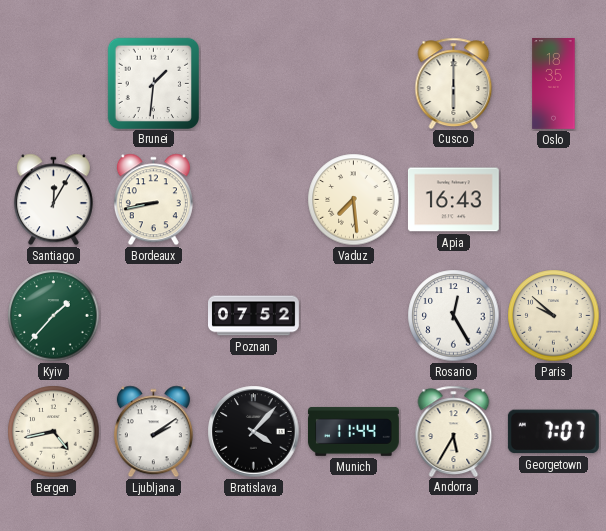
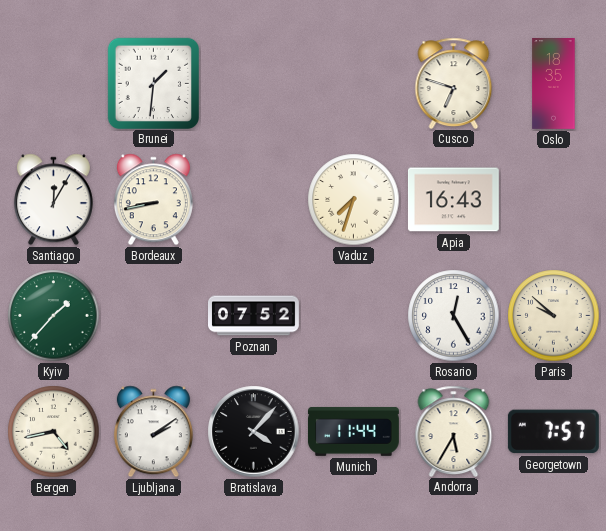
Cusco: 6:00 -> 6:48 (454, 83)
Vaduz: 7:29 -> 7:33 (354, 200)
Georgetown: 7:07 -> 7:57 (553, 432)
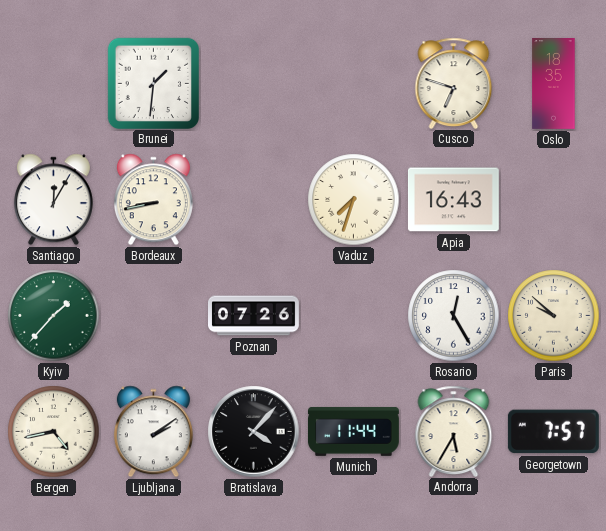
Poznan: 07:52 -> 07:26 (254, 316)
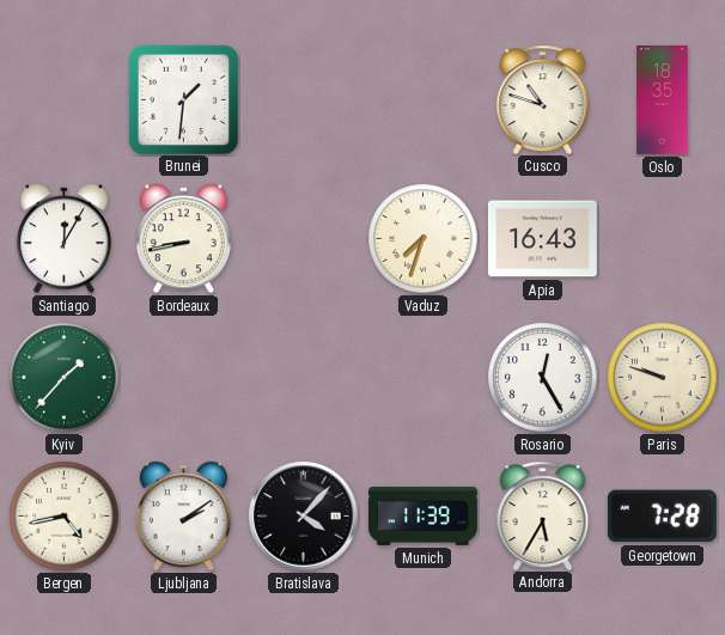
Cusco: 6:48 -> 10:48 (543, 99)
Poznan: 07:26 -> none (254, 316)
Paris: 9:52 -> 9:48 (663, 378)
Munich: 11:44 -> 11:39 (422, 515)
Georgetown: 7:57 -> 7:28 (662, 517)
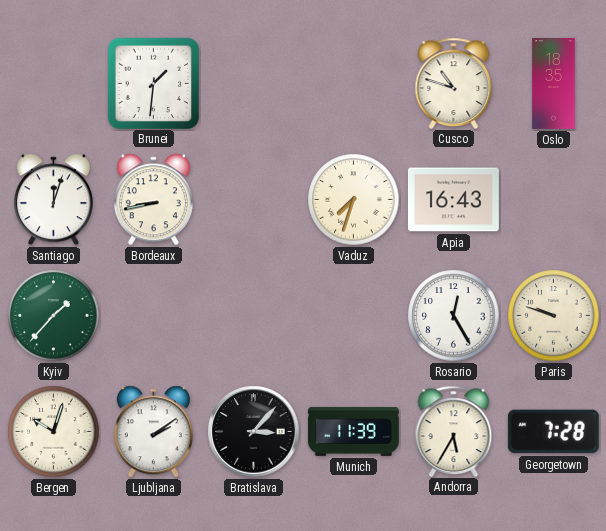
Santiago: 12:05 -> 12:03 (53, 200)
Bergen: 4:43 -> 10:03 (54, 432)
Bratislava: 4:07 -> 3:07 (254, 432)
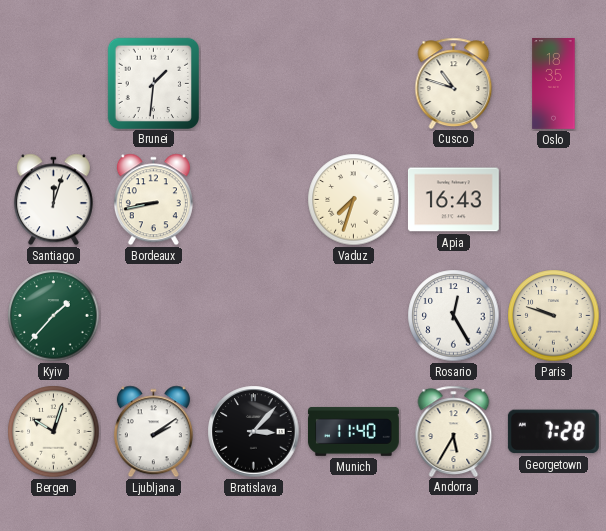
Munich: 11:39 -> 11:40 (353, 431)
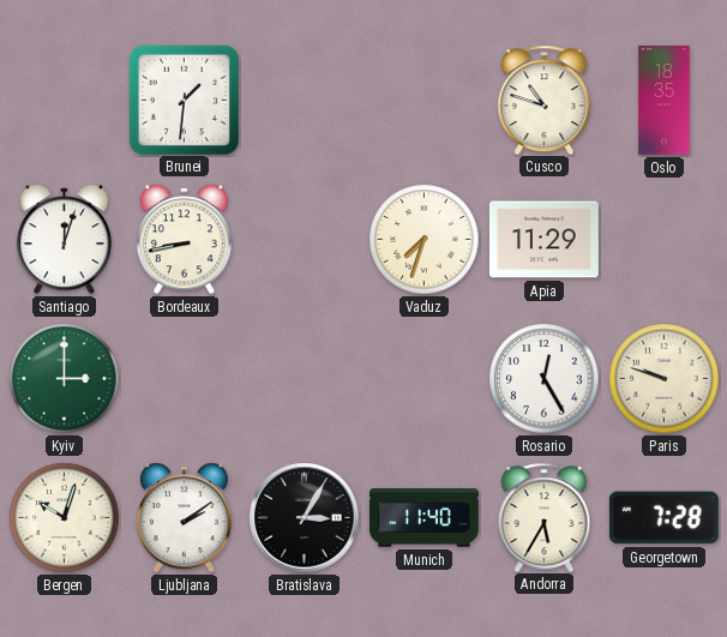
Apia: 16:43 -> 11:29 (543, 240)
Kyiv: 1:37 -> 3:00 (65, 379)
Bratislava: 3:07 -> 3:05 (305, 518)
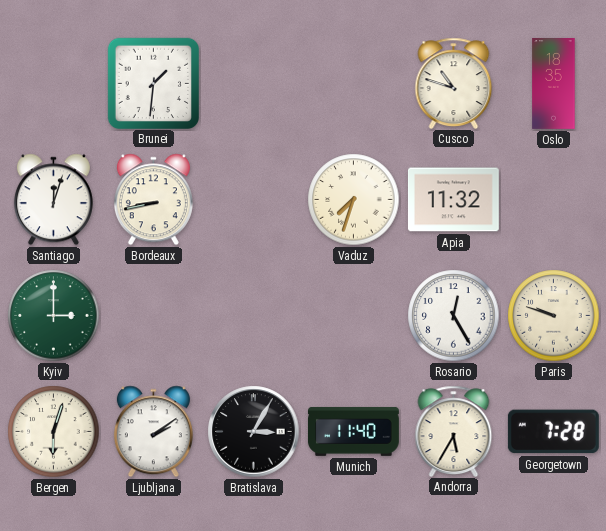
Apia: 11:29 -> 11:32 (453, 200)
Bergen: 10:03 -> 6:03 (54, 432)
